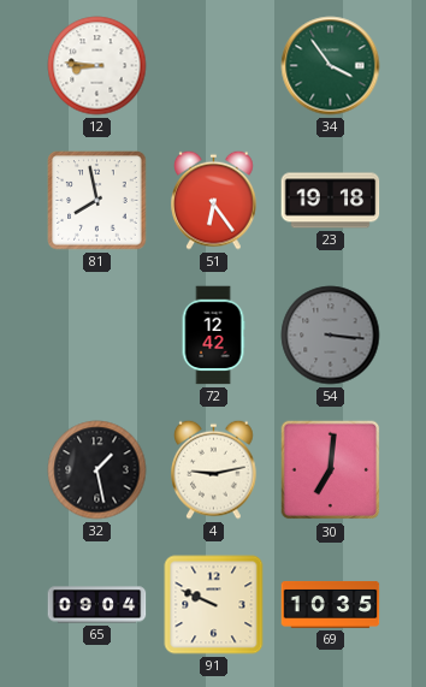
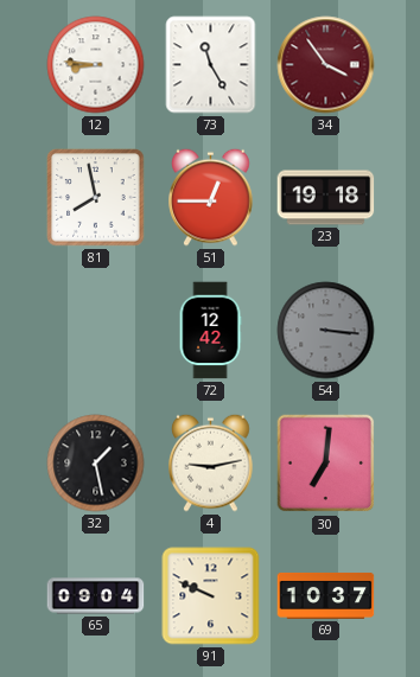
73: none -> 11:25 (211, 65)
34 dial: green -> burgundy (326, 65)
51: 6:24 -> 12:45 (211, 197)
69: 10:35 -> 10:37 (326, 595)
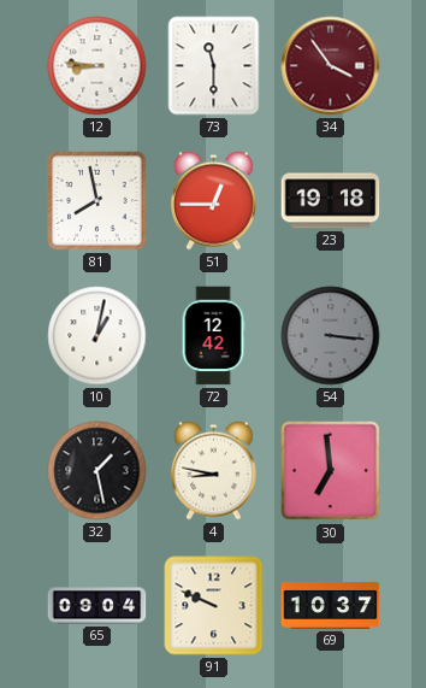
73: 11:25 -> 11:30 (214, 66)
10: none -> 1:02 (97, 336)
4: 9:13 -> 8:47 (214, 470)
30: 7:01 -> 6:59 (331, 471)
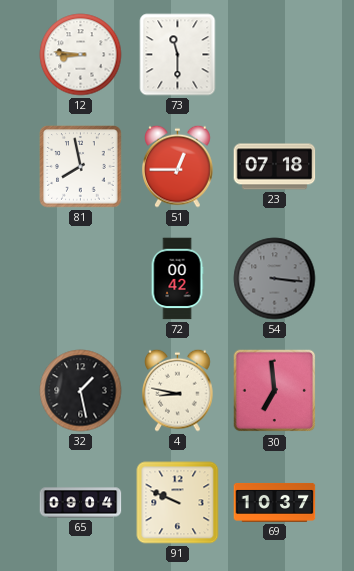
34: 3:54 -> none (331, 66)
23: 19:18 -> 07:18 (275, 167)
10: 1:02 -> none (97, 336)
72: 12:42 -> 00:42 (177, 279)
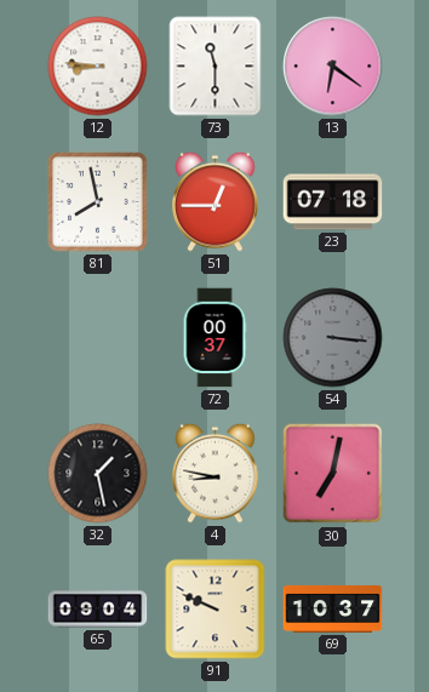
13: none -> 6:21 (333, 67)
72: 00:42 -> 00:37 (215, 338)
30: 6:59 -> 7:02 (333, 474)
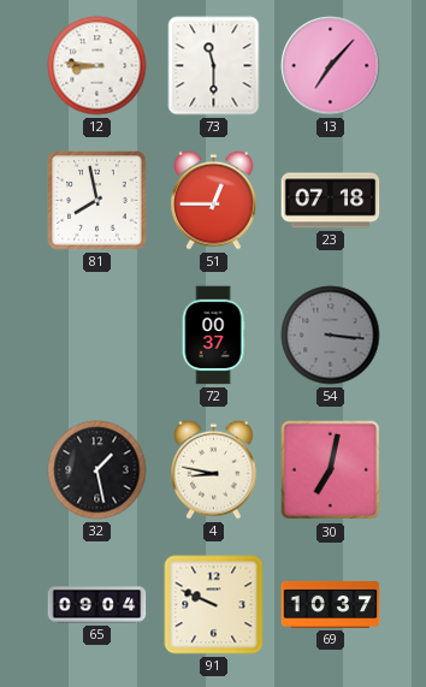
13: 6:21 -> 7:07 (331, 66)
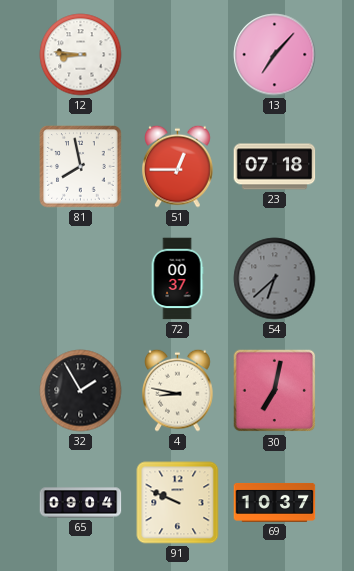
73: 11:30 -> none (214, 66)
54: 3:16 -> 6:38 (275, 279)
32: 1:28 -> 1:55 (81, 391)
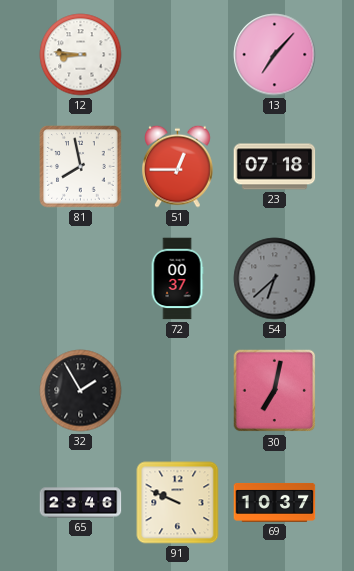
4: 8:47 -> none (178, 390)
65: 09:04 -> 23:46 (81, 503)
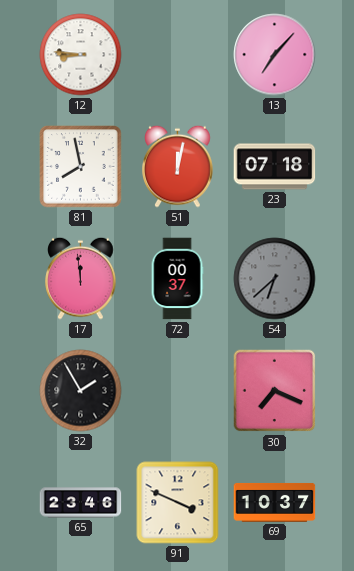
51: 12:45 -> 12:02 (178, 166)
17: none -> 11:59 (81, 278)
30: 7:02 -> 7:19 (275, 391)
91: 9:49 -> 3:49 (178, 503)
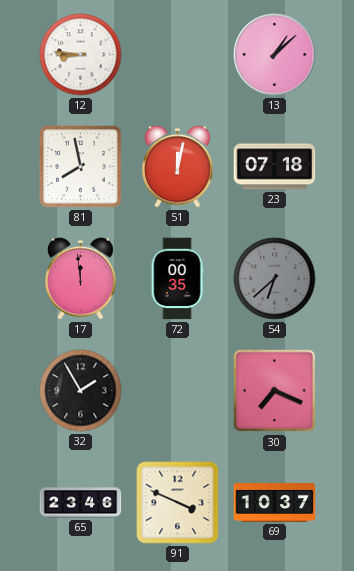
13: 7:07 -> 1:08 (275, 55)
72: 00:37 -> 00:35 (177, 279)
